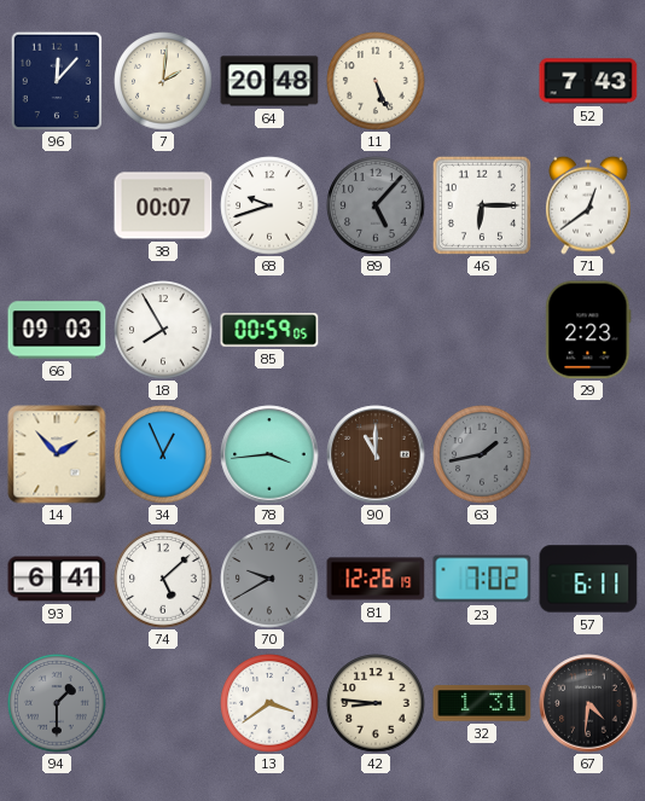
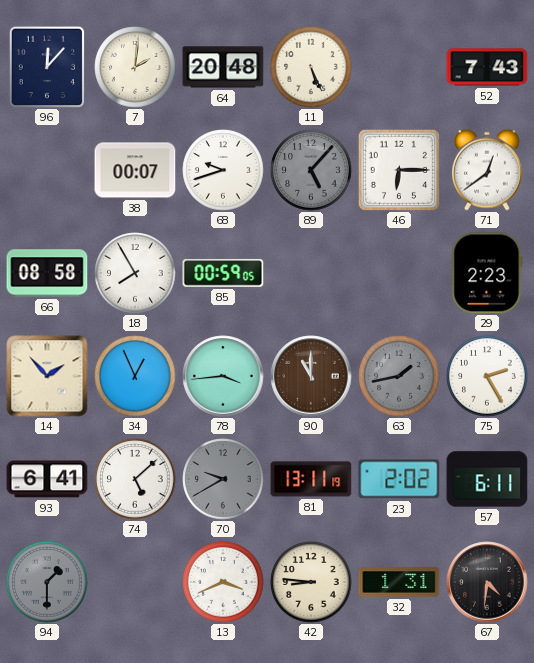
66: 09:03 -> 08:58 (47, 273)
75: none -> 2:25 (487, 376)
81: 12:26 -> 13:11 (311, 479)
23: 7:02 -> 2:02 (399, 479)
13: 3:39 -> 3:41 (223, 582)
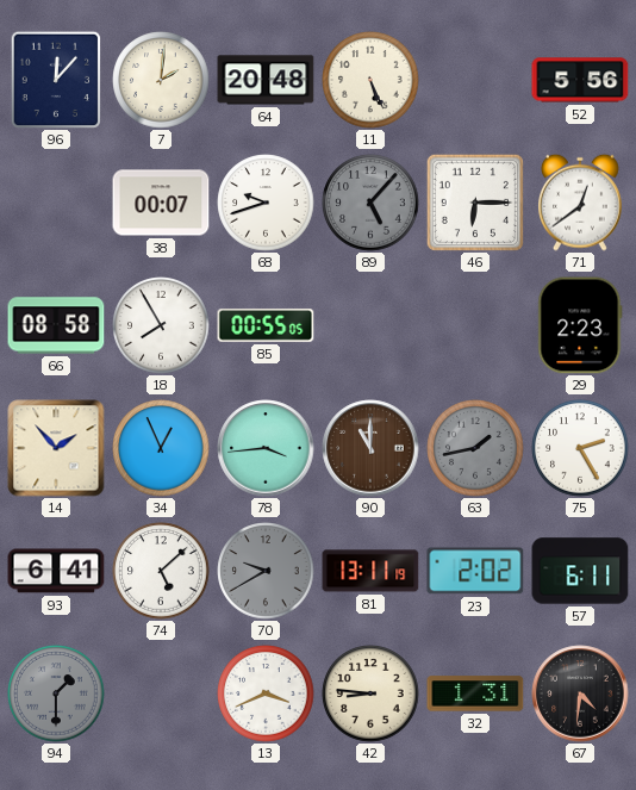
52: 7:43 -> 5:56 (580, 80)
85: 00:59 -> 00:55 (266, 325)
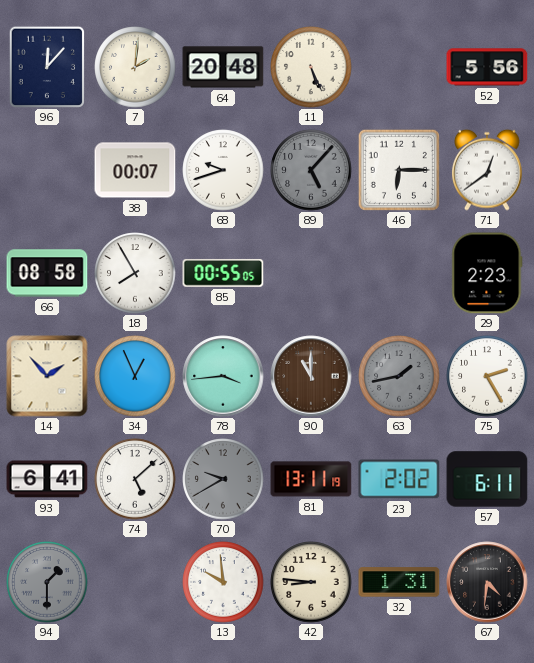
13: 3:41 -> 9:59 (223, 582)
